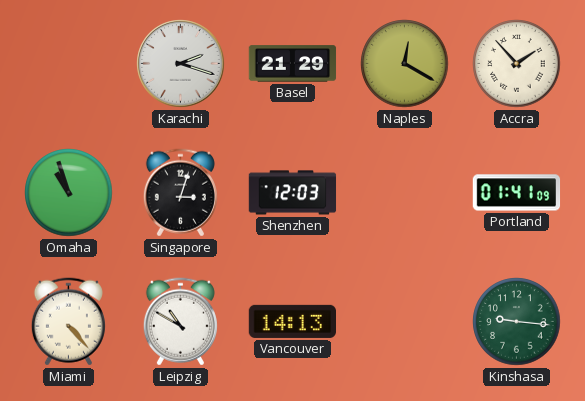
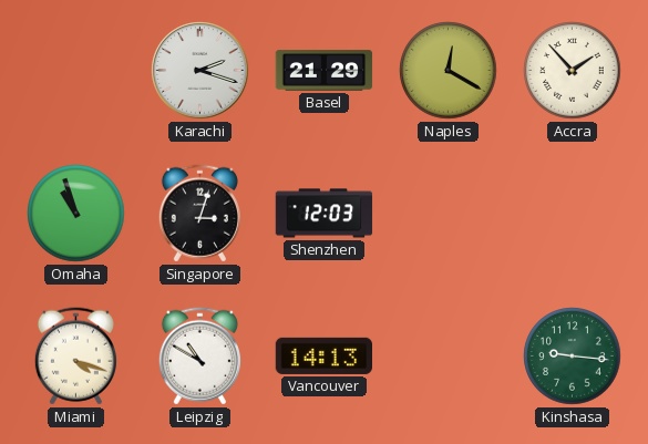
Portland: 01:41 -> none (517, 193)
Miami: 4:23 -> 4:18 (75, 357)
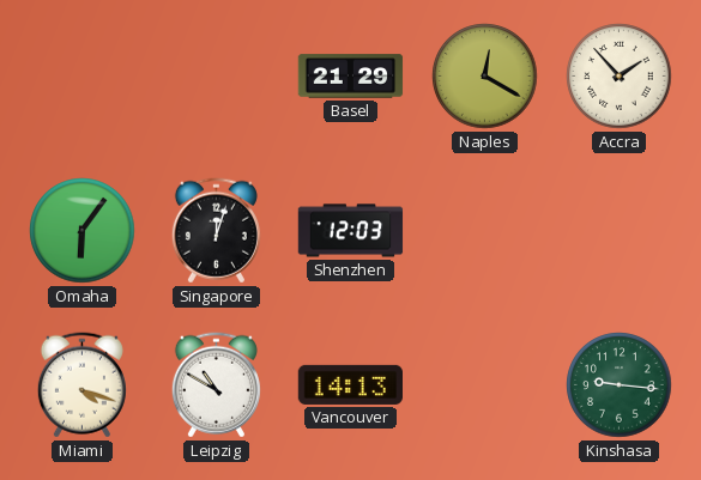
Karachi: 2:18 -> none (200, 71)
Omaha: 10:57 -> 6:06 (83, 231)
Singapore: 3:03 -> 12:03 (216, 231)
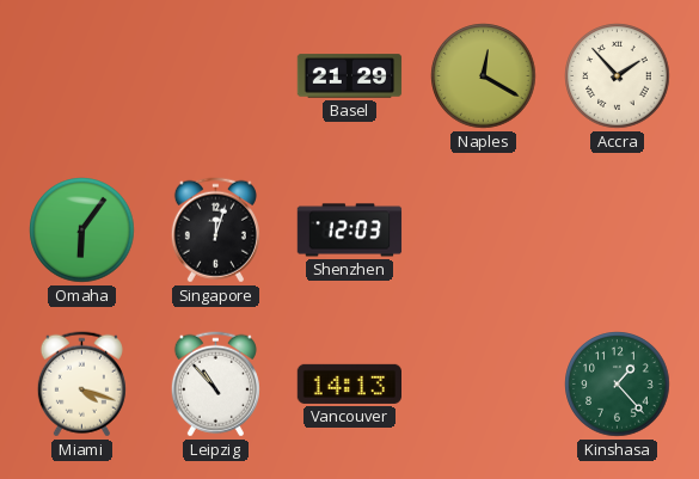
Leipzig: 10:50 -> 10:53 (215, 385)
Kinshasa: 9:16 -> 1:23 (618, 385)
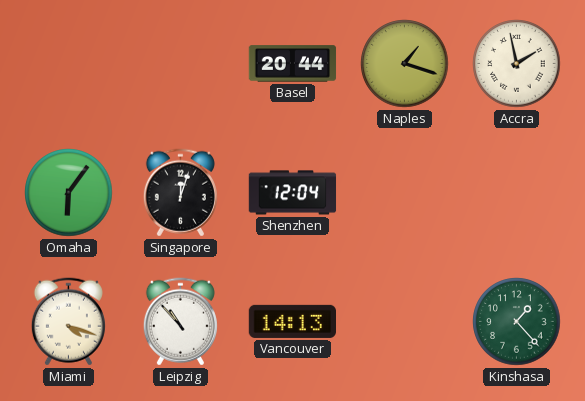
Basel: 21:29 -> 20:44 (293, 64)
Naples: 12:20 -> 1:18 (405, 64)
Accra: 1:53 -> 1:58 (517, 64)
Shenzhen: 12:03 -> 12:04 (293, 193)
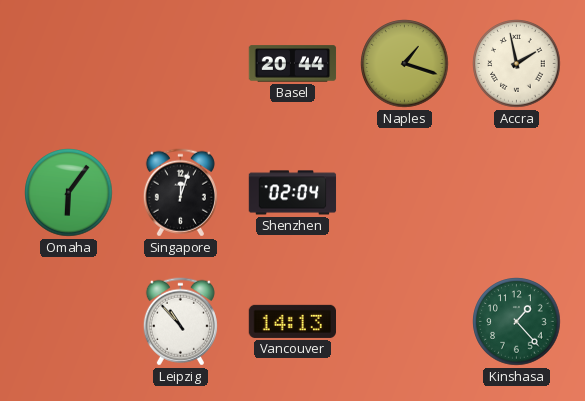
Shenzhen: 12:04 -> 02:04 (293, 193)
Miami: 4:18 -> none (68, 322)
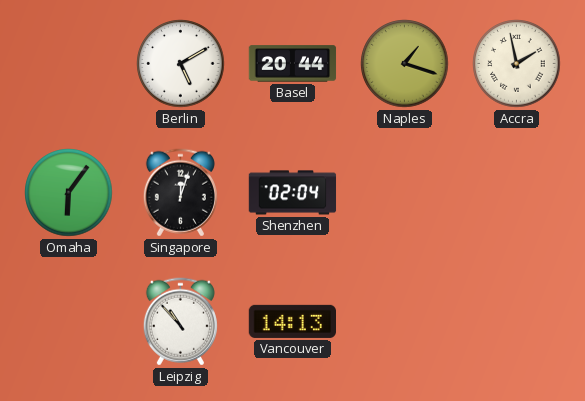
Berlin: none -> 5:10 (181, 64)
Kinshasa: 1:23 -> none (517, 322)
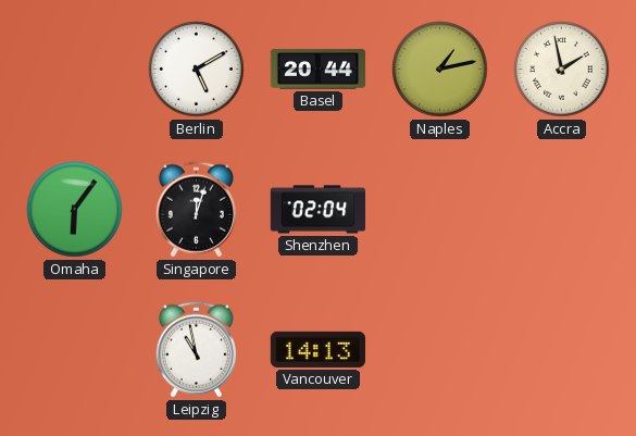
Naples: 1:18 -> 1:13 (440, 70)
Leipzig: 10:53 -> 10:58 (196, 350)
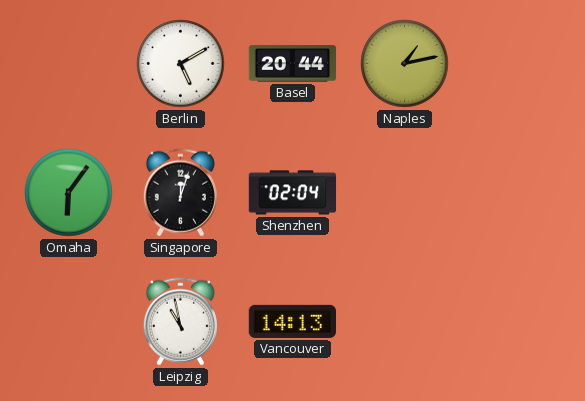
Accra: 1:58 -> none (562, 70)
